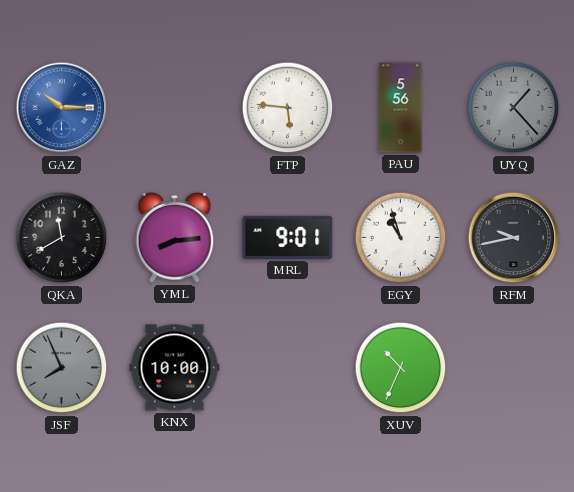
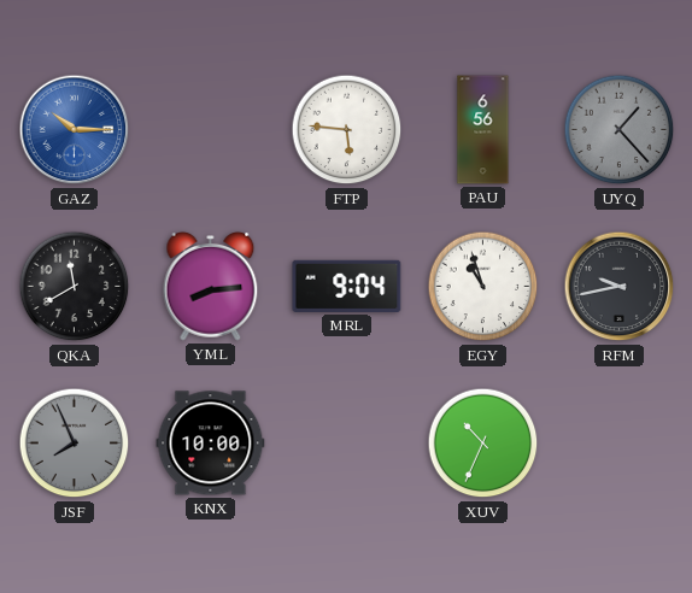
PAU: 5:56 -> 6:56 (483, 130)
MRL: 9:01 -> 9:04 (347, 286)
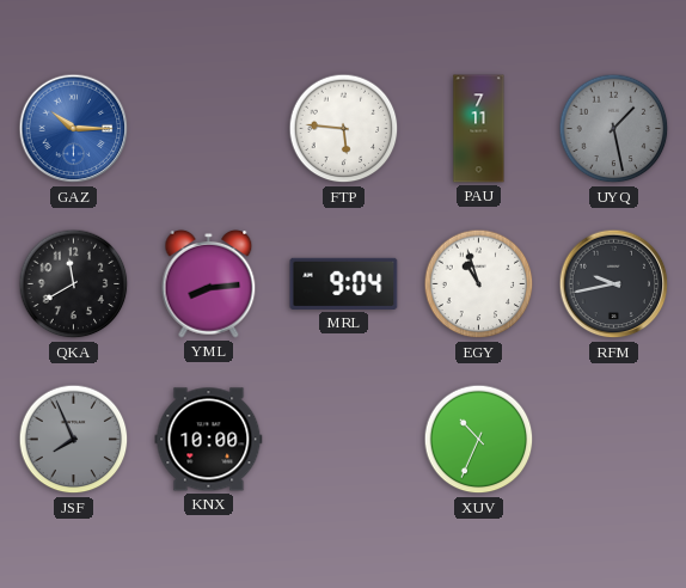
PAU: 6:56 -> 7:11 (479, 129)
UYQ: 1:23 -> 1:28 (614, 129)
